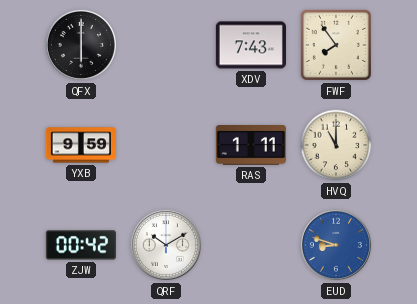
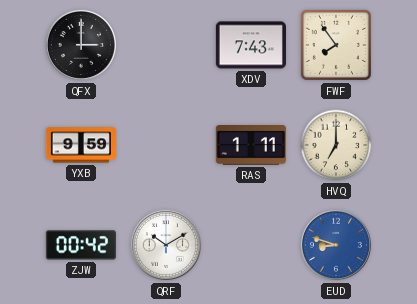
QFX: 6:00 -> 3:00 (81, 45)
HVQ: 11:00 -> 7:00 (336, 145)
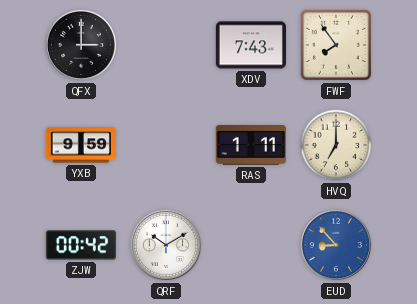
EUD: 8:48 -> 8:53 (336, 245)
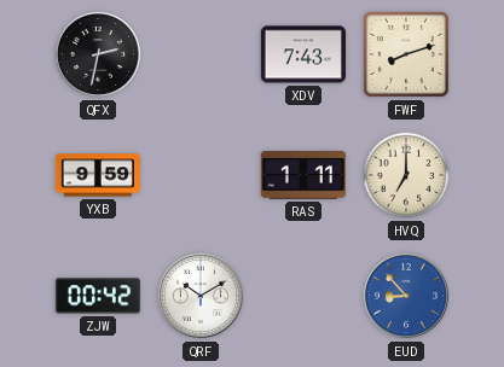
QFX: 3:00 -> 2:32 (98, 54)
FWF: 7:54 -> 8:12 (406, 54)
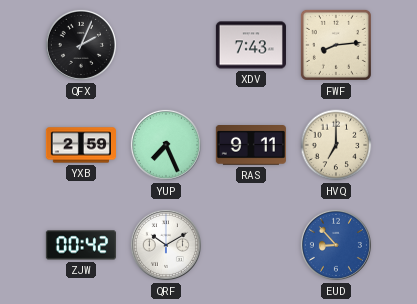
QFX: 2:32 -> 2:04 (81, 45)
FWF: 8:12 -> 8:14 (336, 45)
YXB: 9:59 -> 2:59 (81, 145)
YUP: none -> 7:26 (166, 145)
RAS: 1:11 -> 9:11 (251, 146)
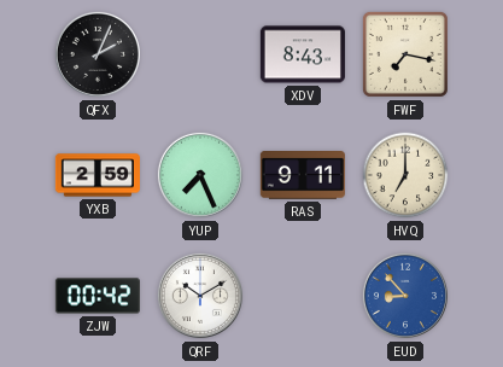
XDV: 7:43 -> 8:43 (303, 54)
FWF: 8:14 -> 7:17 (405, 54)
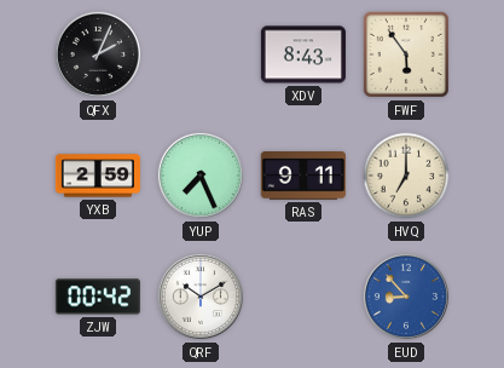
FWF: 7:17 -> 5:54 (406, 54)
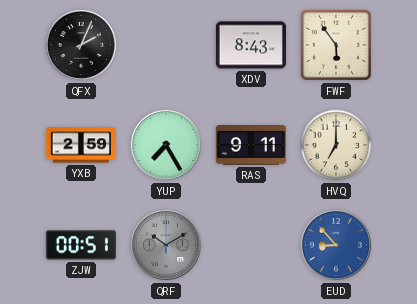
YUP: 7:26 -> 7:25 (166, 145)
ZJW: 00:42 -> 00:51 (81, 245)
QRF dial: white -> grey (166, 245)
